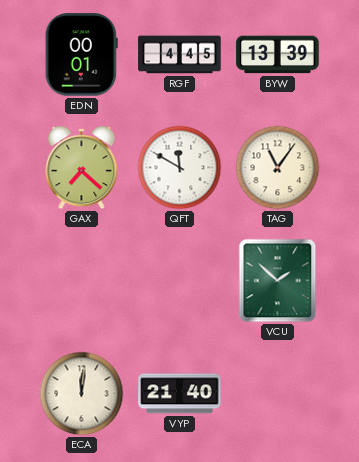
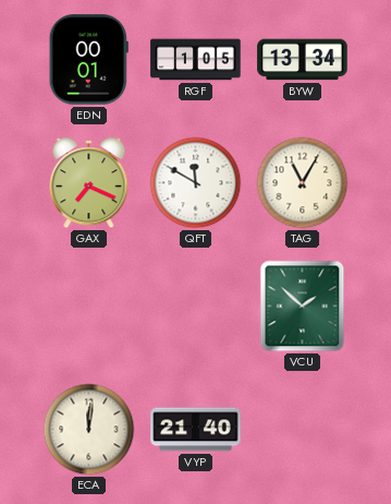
RGF: 4:45 -> 1:05 (196, 60)
BYW: 13:39 -> 13:34 (303, 60)
GAX: 7:22 -> 7:19 (89, 183)
TAG: 11:06 -> 11:05 (303, 183)
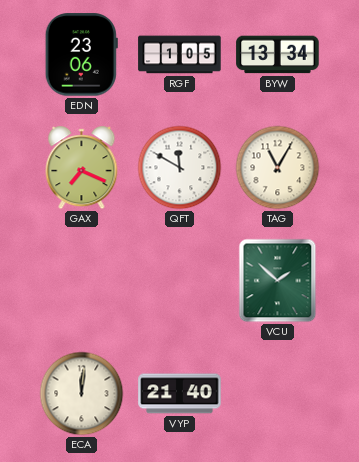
EDN: 00:01 -> 23:06 (81, 55)
